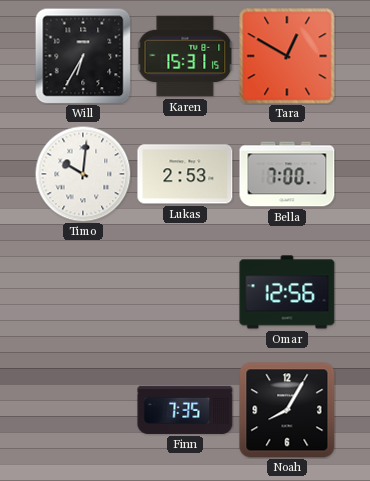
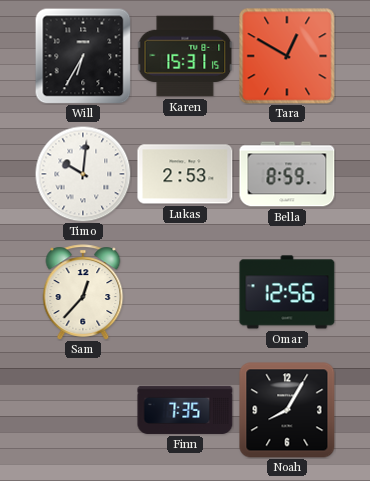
Bella: 7:00 -> 8:59 (287, 174)
Sam: none -> 12:37 (83, 292)
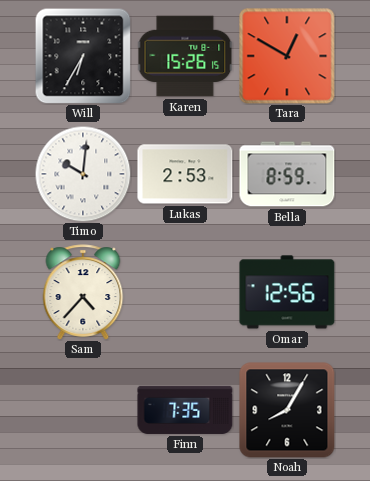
Karen: 15:31 -> 15:26 (185, 56)
Sam: 12:37 -> 4:37 (83, 292)
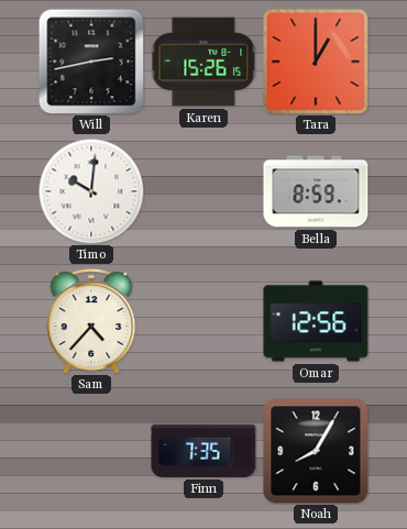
Will: 6:35 -> 2:43 (91, 62)
Tara: 12:50 -> 1:00 (316, 62)
Lukas: 2:53 -> none (185, 174)
